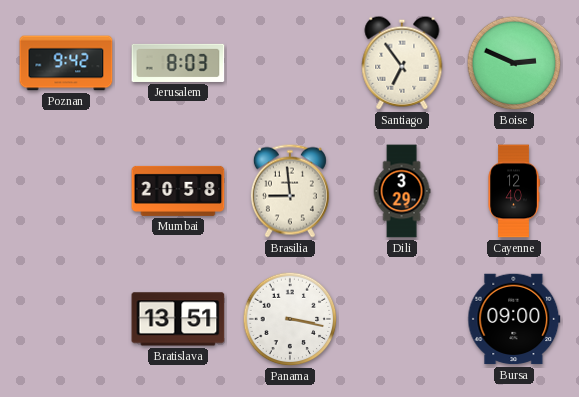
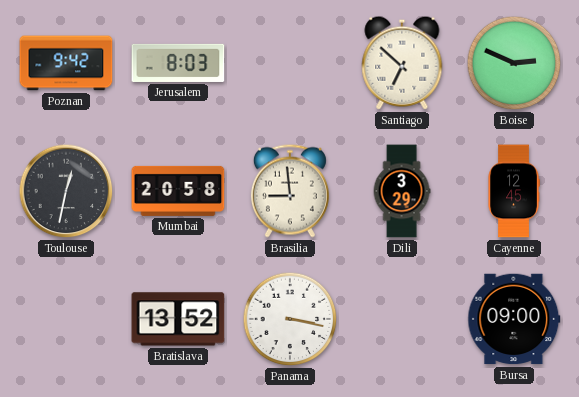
Santiago: 6:54 -> 6:52 (402, 63)
Toulouse: none -> 12:32 (66, 191)
Cayenne: 12:40 -> 12:45 (514, 191)
Bratislava: 13:51 -> 13:52 (178, 319)
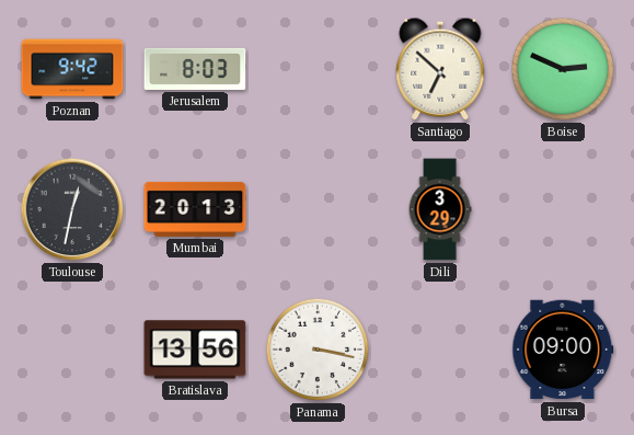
Mumbai: 20:58 -> 20:13 (195, 209)
Brasilia: 8:59 -> none (290, 191)
Cayenne: 12:45 -> none (514, 191)
Bratislava: 13:52 -> 13:56 (195, 350)
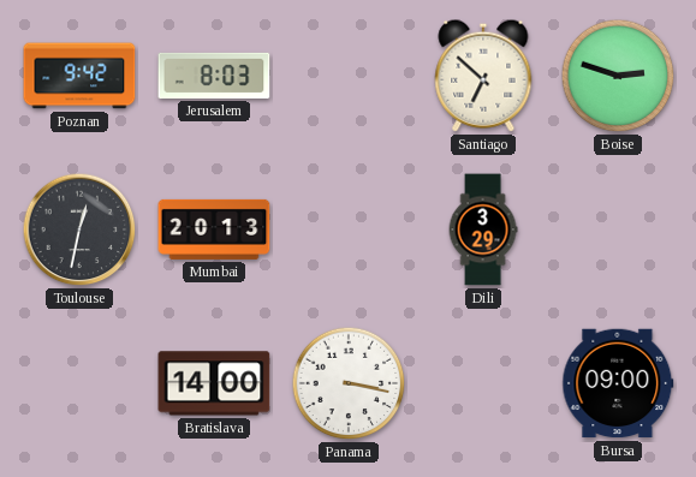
Boise: 2:49 -> 2:48 (618, 76)
Bratislava: 13:56 -> 14:00 (214, 383)
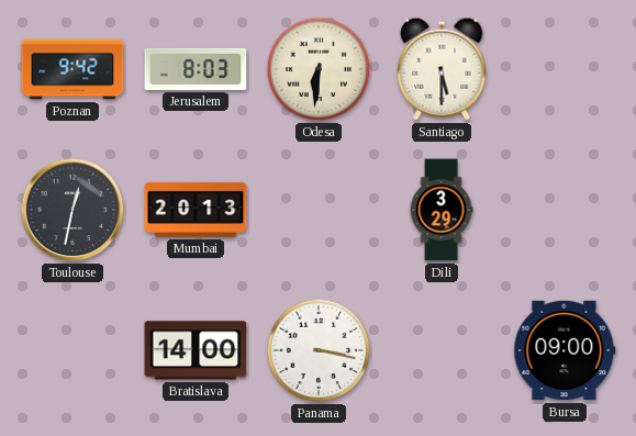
Odesa: none -> 6:31 (319, 69)
Santiago: 6:52 -> 5:30 (442, 69)
Boise: 2:48 -> none (618, 76)
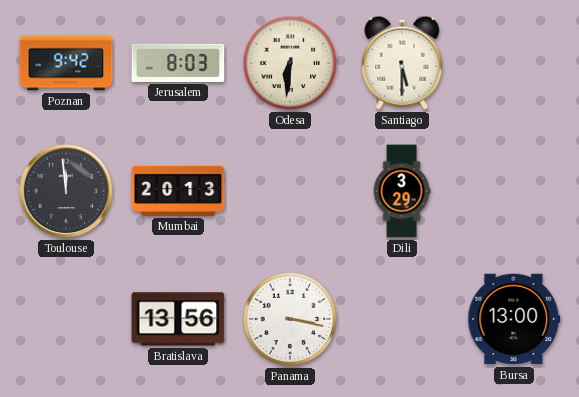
Toulouse: 12:32 -> 11:59 (66, 191)
Bratislava: 14:00 -> 13:56 (178, 319)
Bursa: 09:00 -> 13:00 (514, 319)
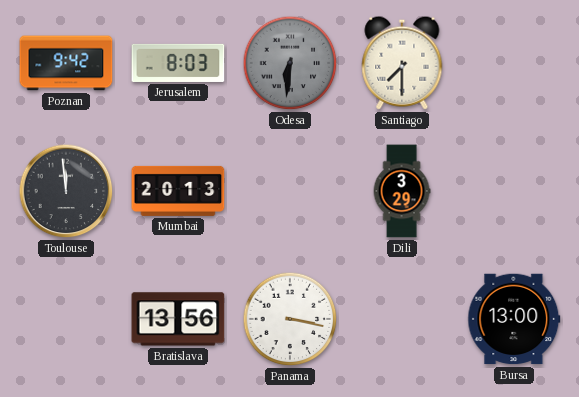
Odesa dial: cream -> grey (290, 63)
Santiago: 5:30 -> 7:30 (402, 63)
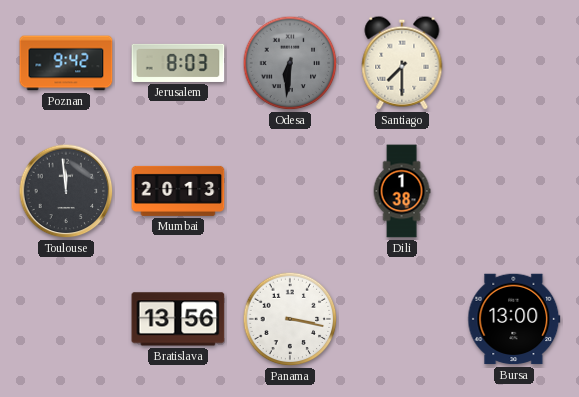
Dili: 3:29 -> 1:38 (402, 191)
